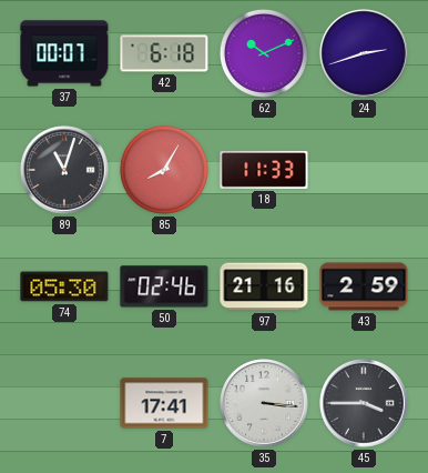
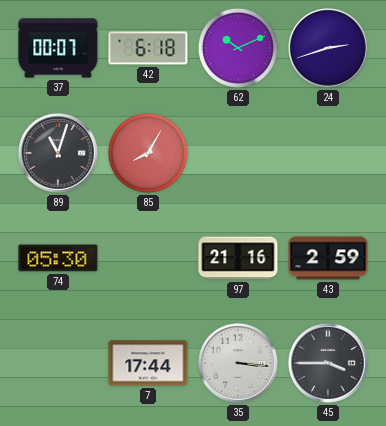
18: 11:33 -> none (264, 170)
50: 02:46 -> none (164, 286)
7: 17:41 -> 17:44 (148, 363)
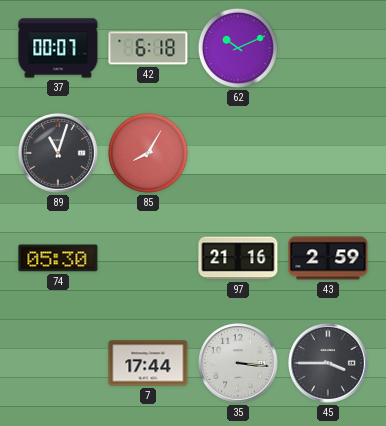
24: 2:42 -> none (328, 48)
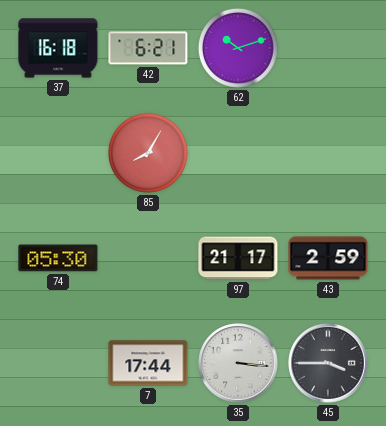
37: 00:07 -> 16:18 (58, 48)
42: 6:18 -> 6:21 (148, 48)
62: 10:11 -> 10:12 (238, 48)
89: 11:03 -> none (58, 153)
97: 21:16 -> 21:17 (238, 258)
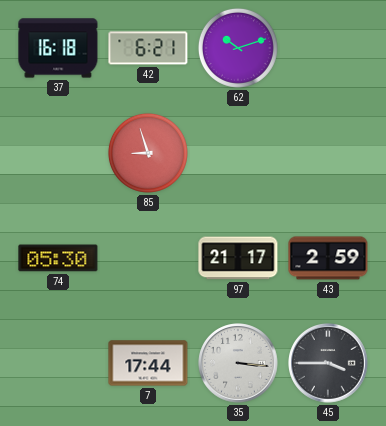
85: 8:05 -> 8:57 (148, 153)
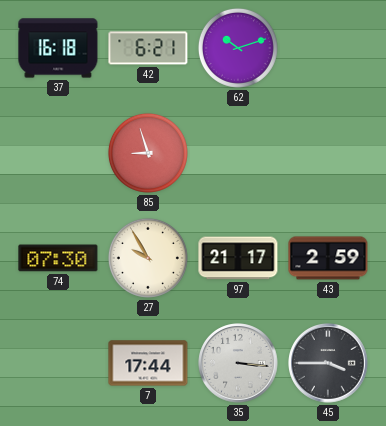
74: 05:30 -> 07:30 (58, 258)
27: none -> 9:55 (148, 258)
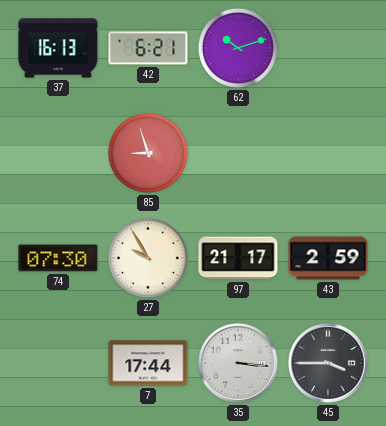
37: 16:18 -> 16:13 (58, 48)
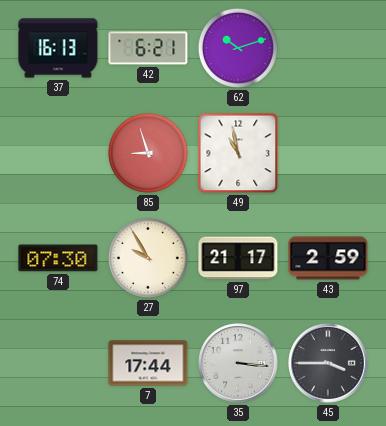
49: none -> 10:58 (238, 153)
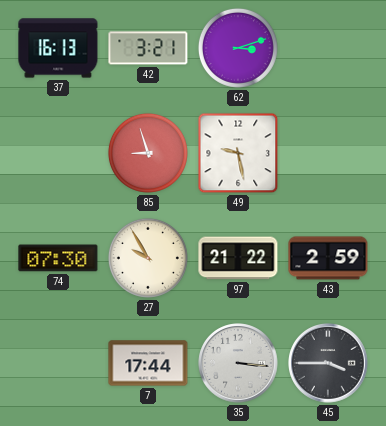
42: 6:21 -> 3:21 (148, 48)
62: 10:12 -> 3:12 (238, 48)
49: 10:58 -> 9:28 (238, 153)
97: 21:17 -> 21:22 (238, 258)
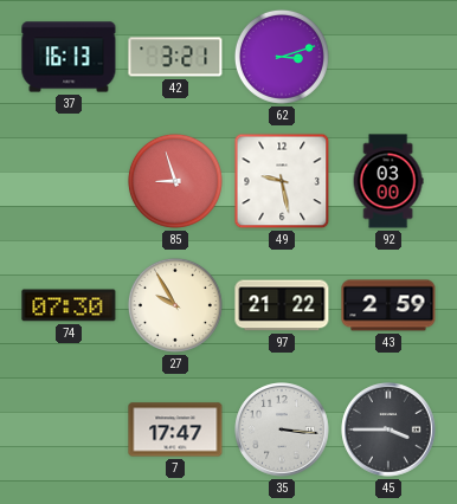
92: none -> 03:00 (388, 181)
7: 17:44 -> 17:47 (175, 429)
